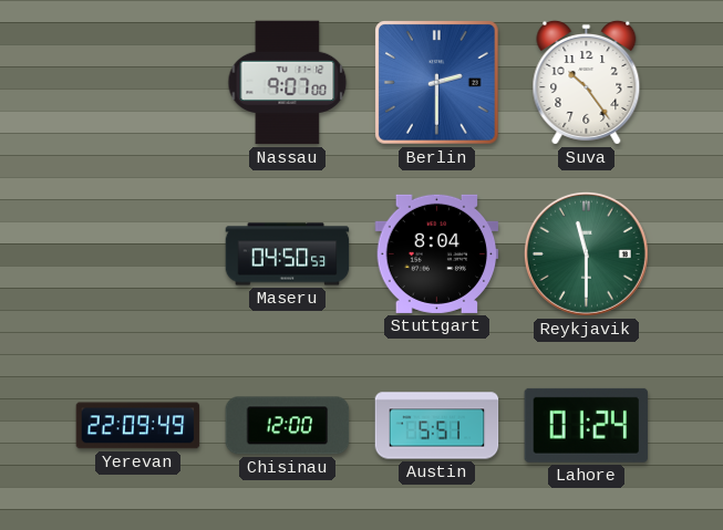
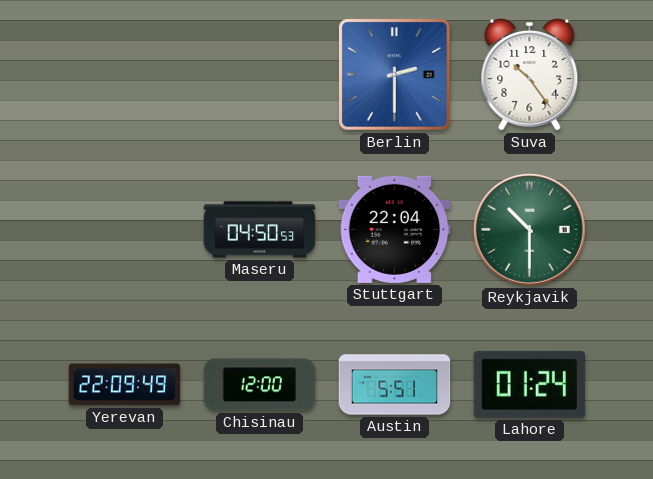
Nassau: 9:07 -> none (288, 83)
Stuttgart: 8:04 -> 22:04 (395, 229)
Reykjavik: 11:30 -> 10:30 (529, 229)
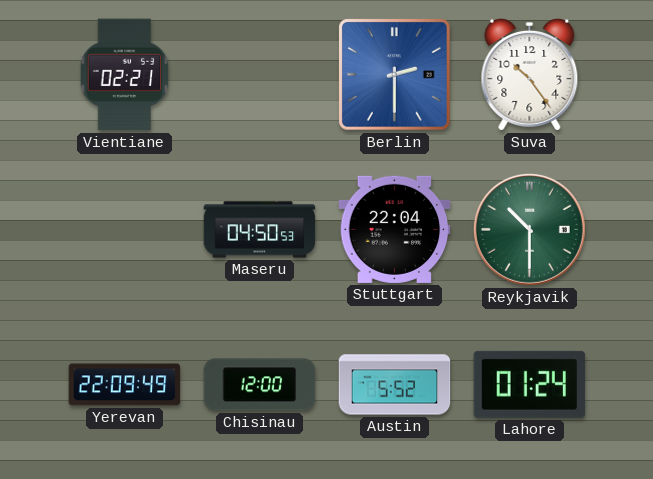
Vientiane: none -> 02:21 (125, 75)
Austin: 5:51 -> 5:52 (395, 385)
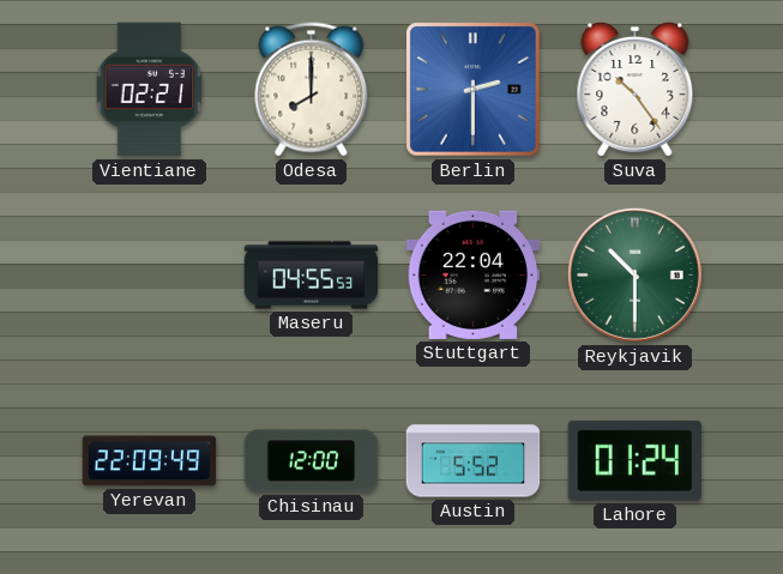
Odesa: none -> 8:00 (312, 90)
Maseru: 04:50 -> 04:55 (312, 276)
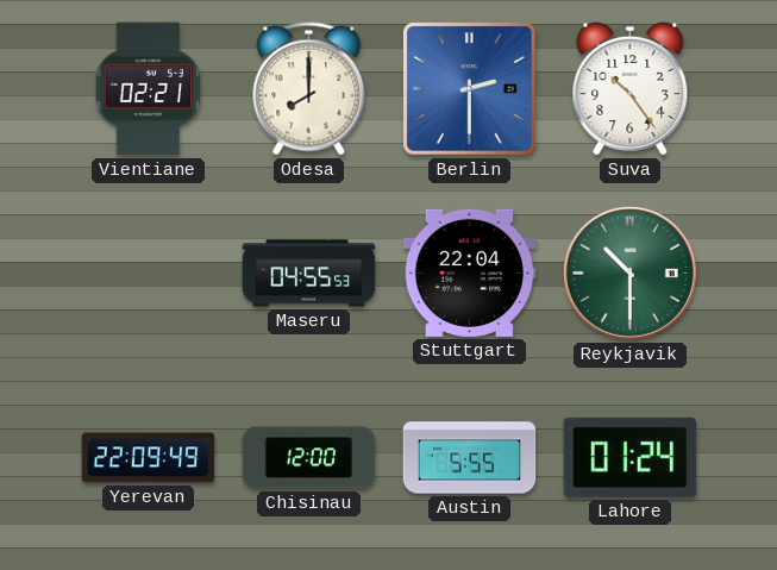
Austin: 5:52 -> 5:55 (470, 458)
